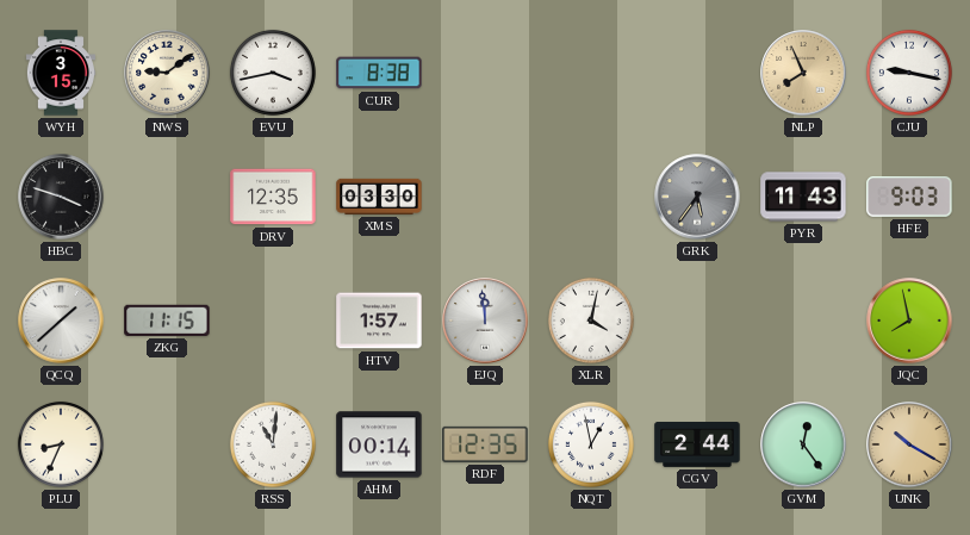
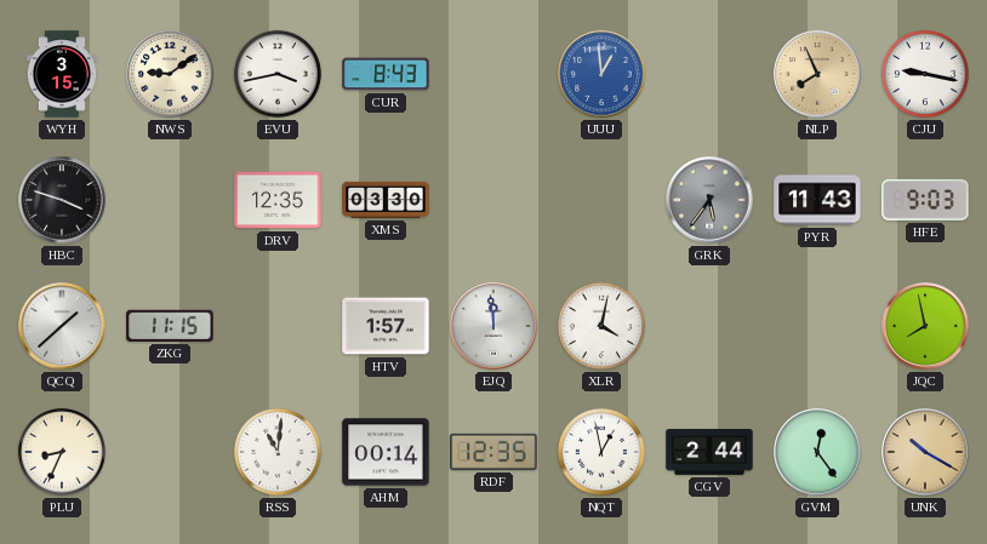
CUR: 8:38 -> 8:43 (386, 74)
UUU: none -> 12:59 (601, 74)
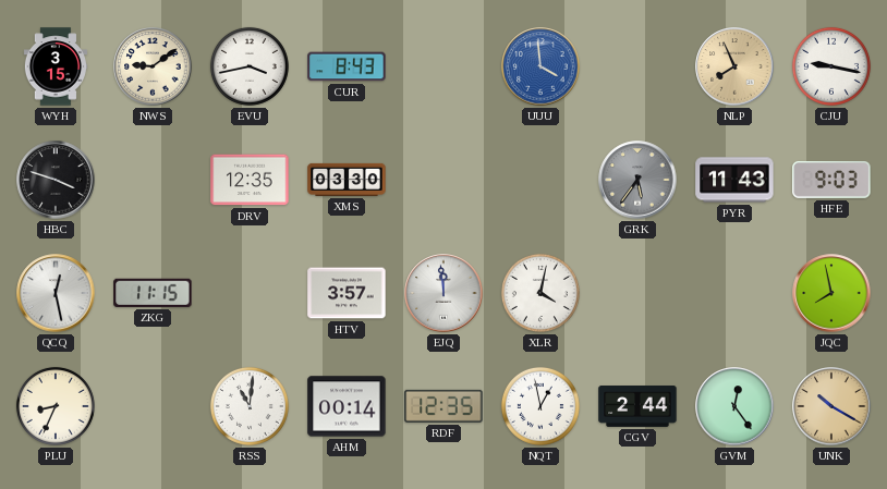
UUU: 12:59 -> 3:59 (540, 66)
QCQ: 1:38 -> 12:28 (56, 293)
HTV: 1:57 -> 3:57 (347, 293)
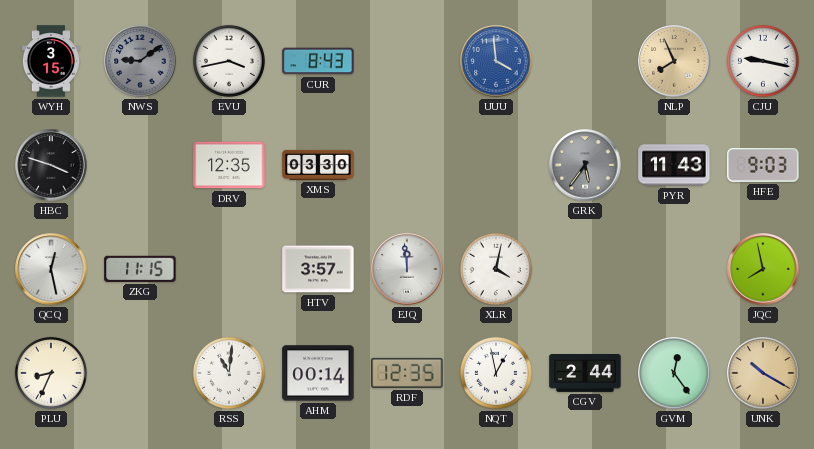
NWS dial: cream -> grey (140, 61)
